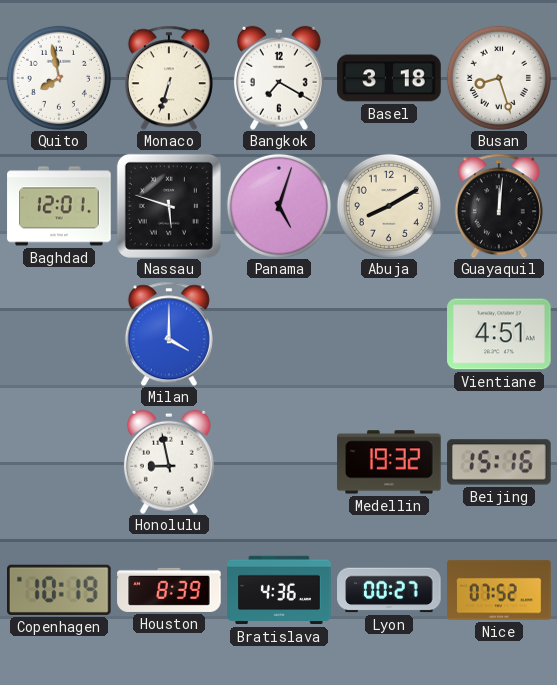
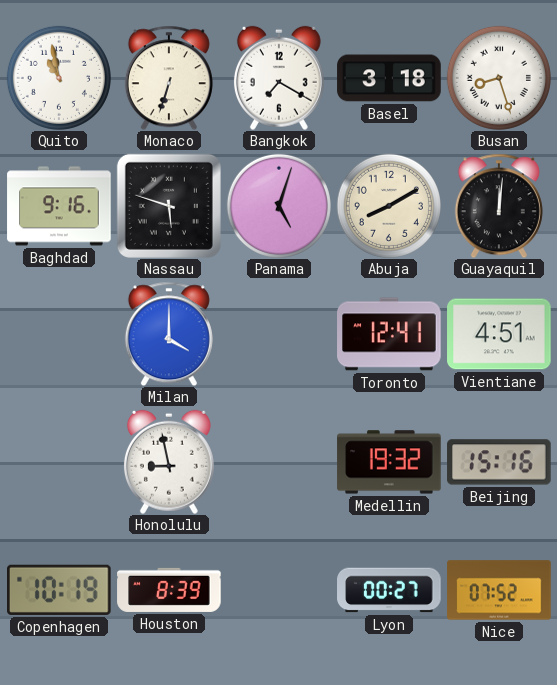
Quito: 7:58 -> 10:58 (59, 78)
Baghdad: 12:01 -> 9:16 (59, 206)
Toronto: none -> 12:41 (389, 334)
Bratislava: 4:36 -> none (279, 590)
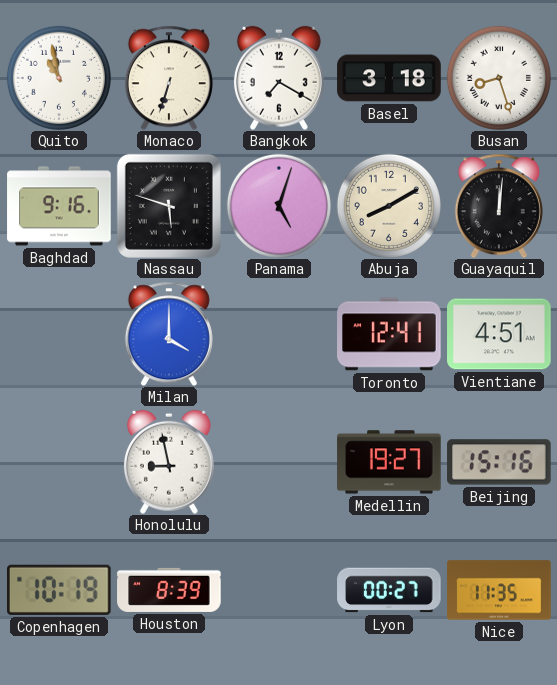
Medellin: 19:32 -> 19:27 (389, 462)
Nice: 07:52 -> 11:35 (499, 590)
